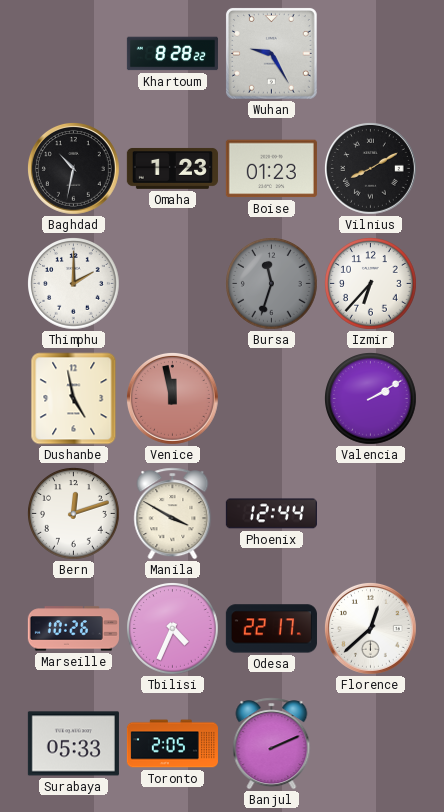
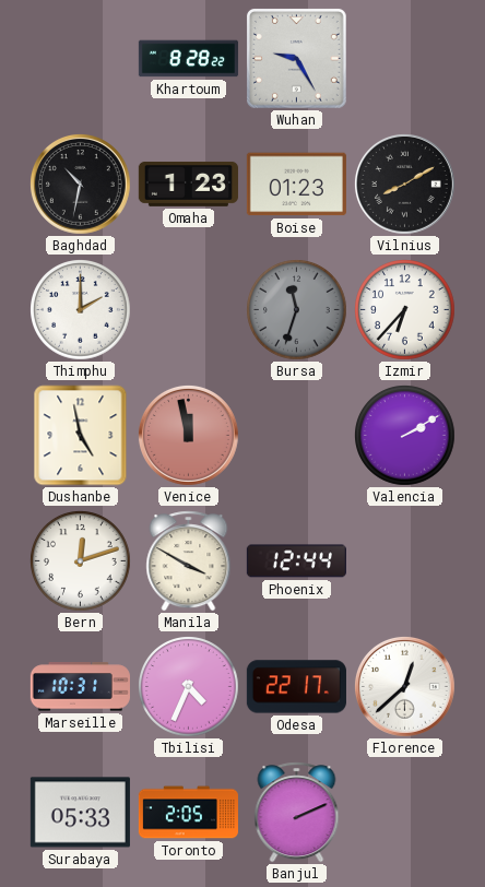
Marseille: 10:26 -> 10:31 (80, 687)
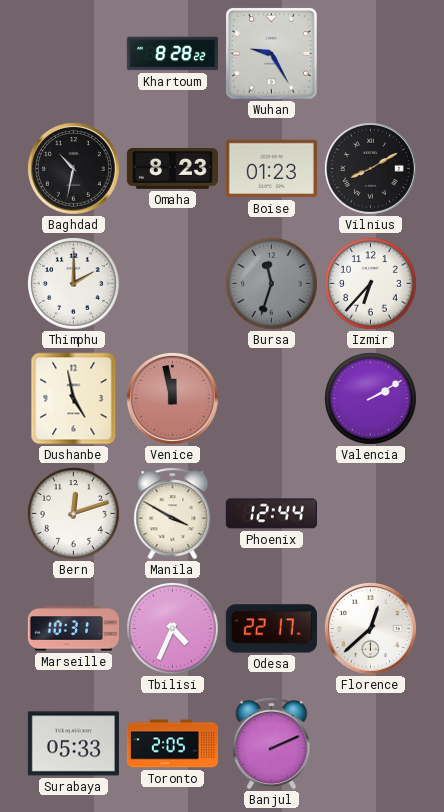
Omaha: 1:23 -> 8:23 (172, 168)
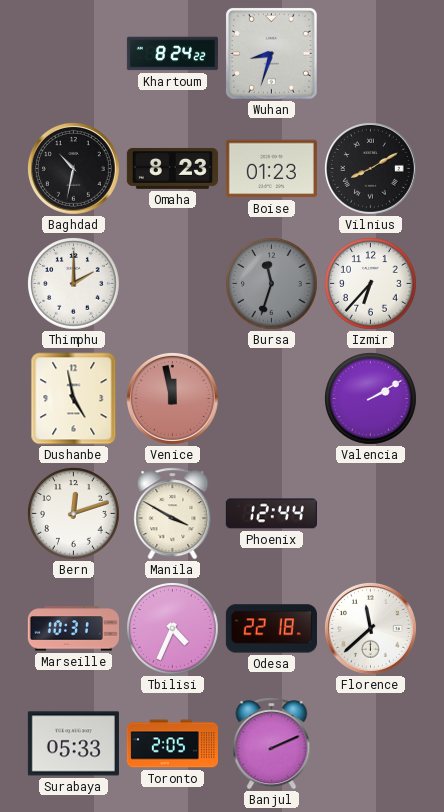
Khartoum: 8:28 -> 8:24 (172, 54)
Wuhan: 9:25 -> 8:33 (271, 53)
Odesa: 22:17 -> 22:18 (271, 629)
Florence: 12:38 -> 11:38 (371, 629)
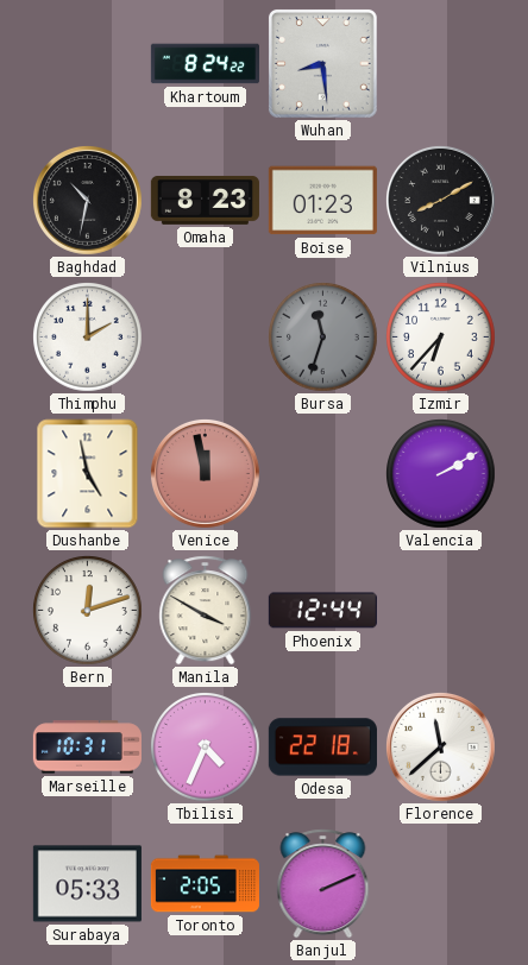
Wuhan: 8:33 -> 8:29 (322, 63)
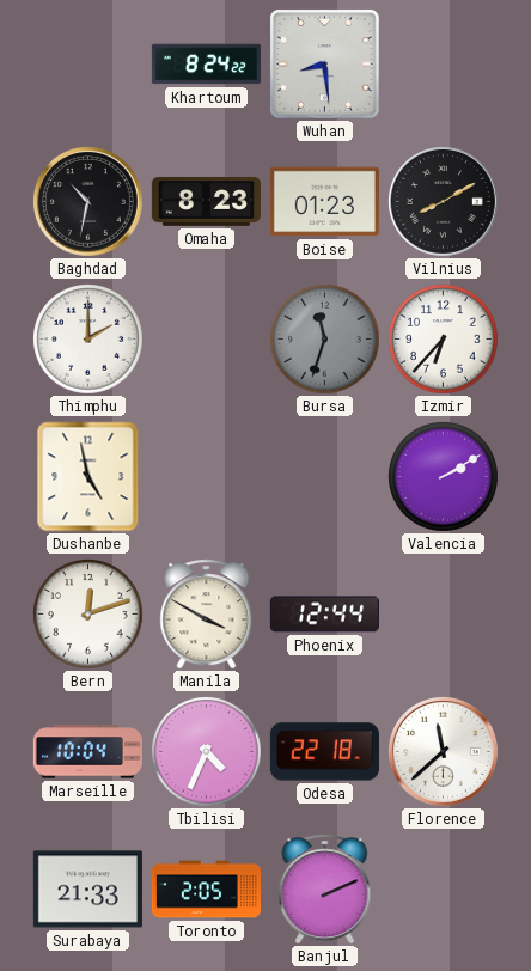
Venice: 11:58 -> none (206, 474)
Marseille: 10:31 -> 10:04 (87, 752)
Surabaya: 05:33 -> 21:33 (87, 890)
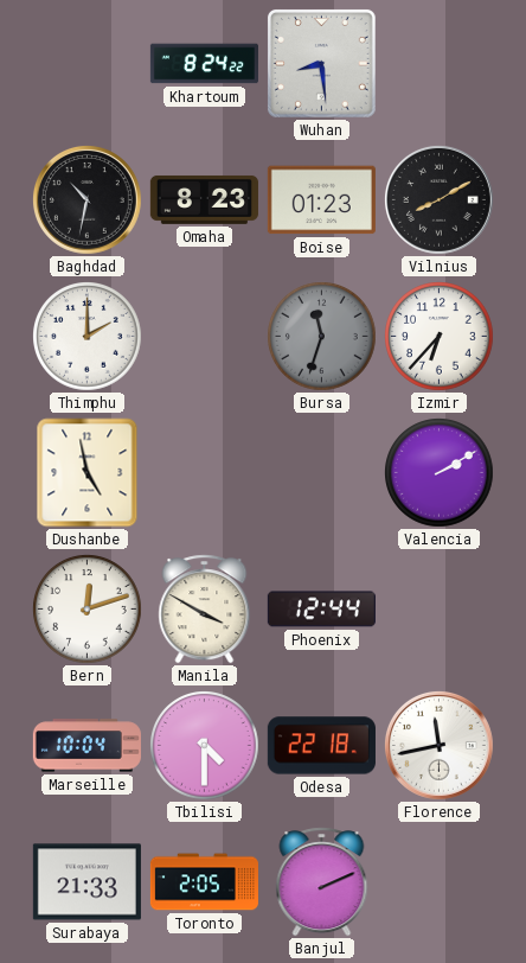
Tbilisi: 4:34 -> 4:30 (205, 746)
Florence: 11:38 -> 11:43 (440, 746)
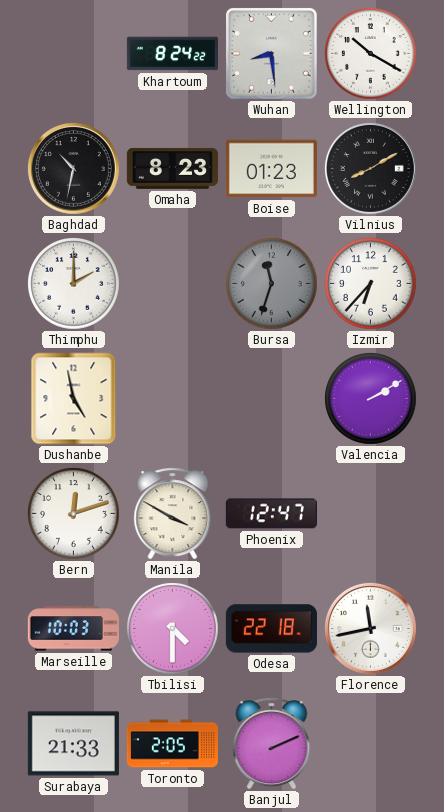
Wellington: none -> 10:20 (371, 54)
Phoenix: 12:44 -> 12:47 (271, 514)
Marseille: 10:04 -> 10:03 (73, 629)
